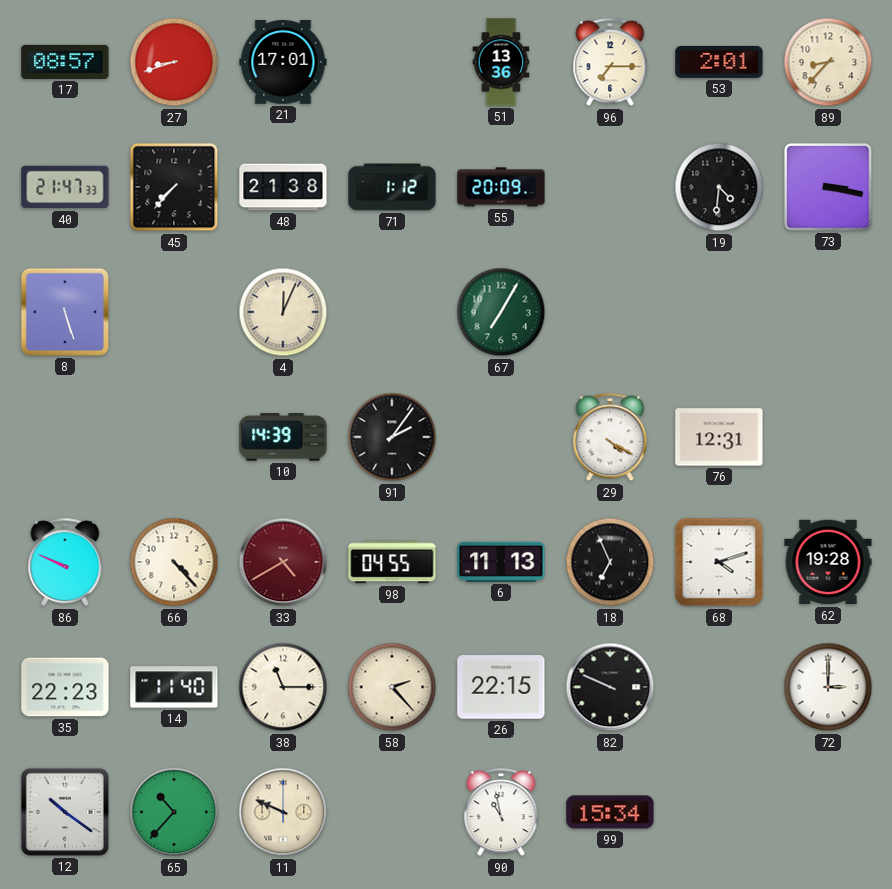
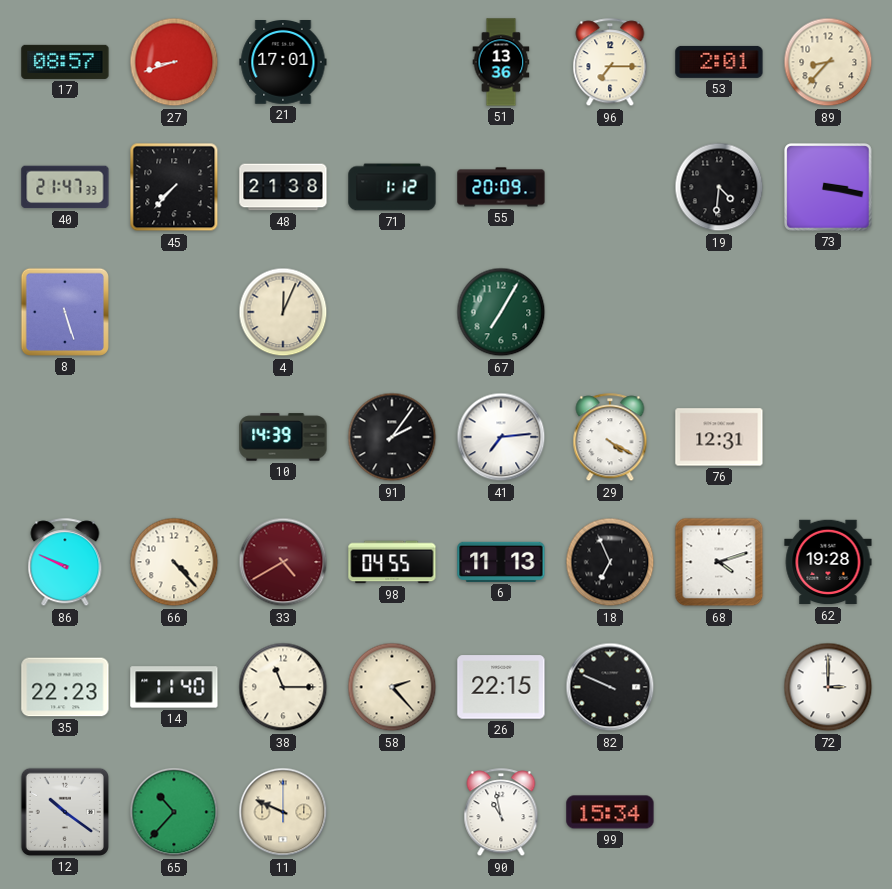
41: none -> 7:14 (501, 437)
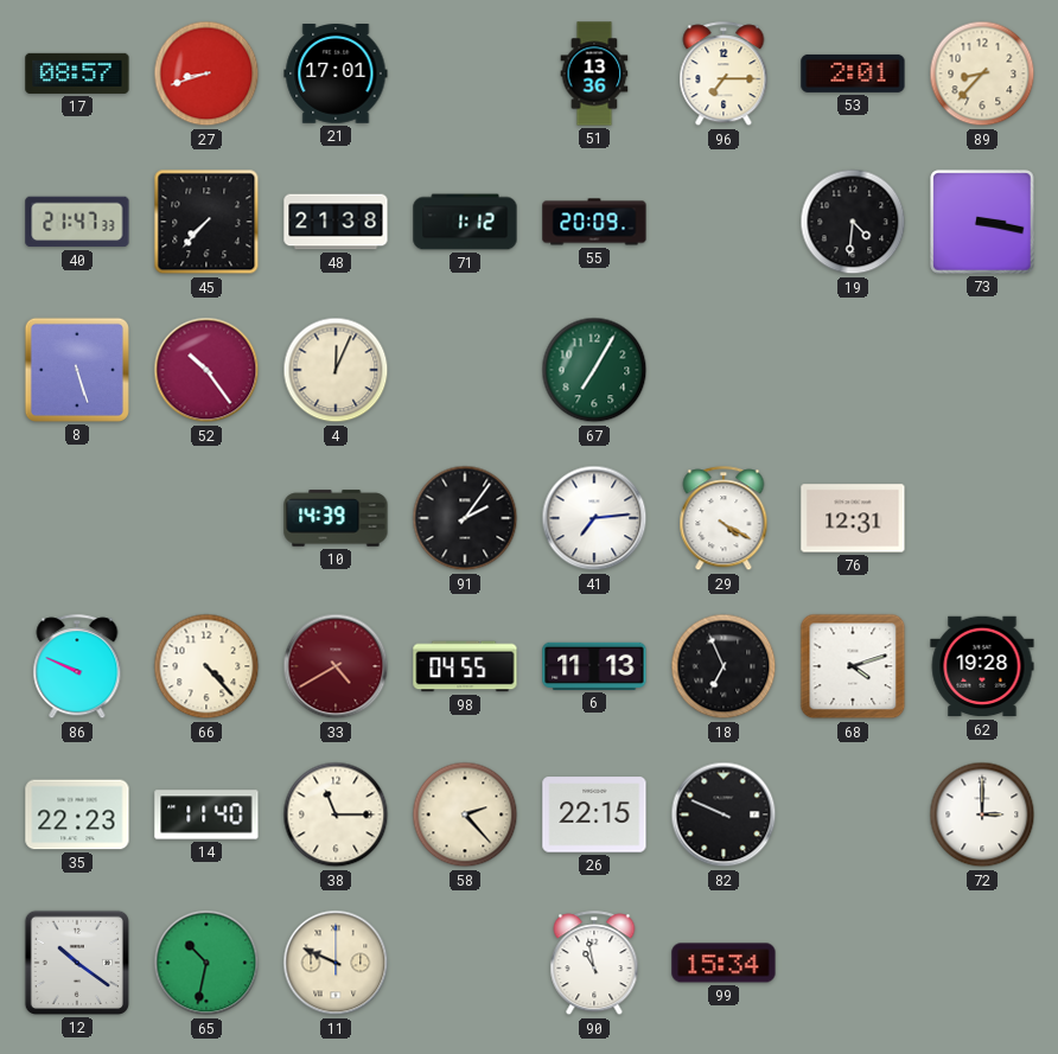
52: none -> 10:24 (206, 370)
65: 10:37 -> 10:32 (206, 963)
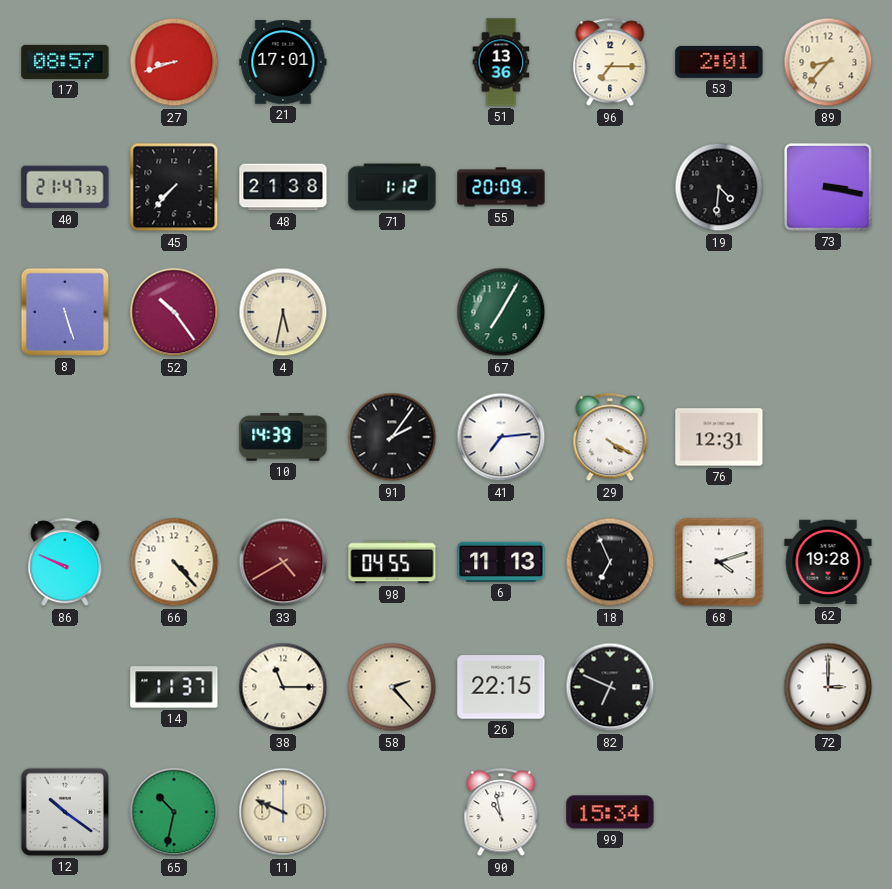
4: 12:04 -> 5:32 (283, 312)
35: 22:23 -> none (77, 815)
14: 11:40 -> 11:37 (174, 687)
82: 9:49 -> 6:49 (610, 687)
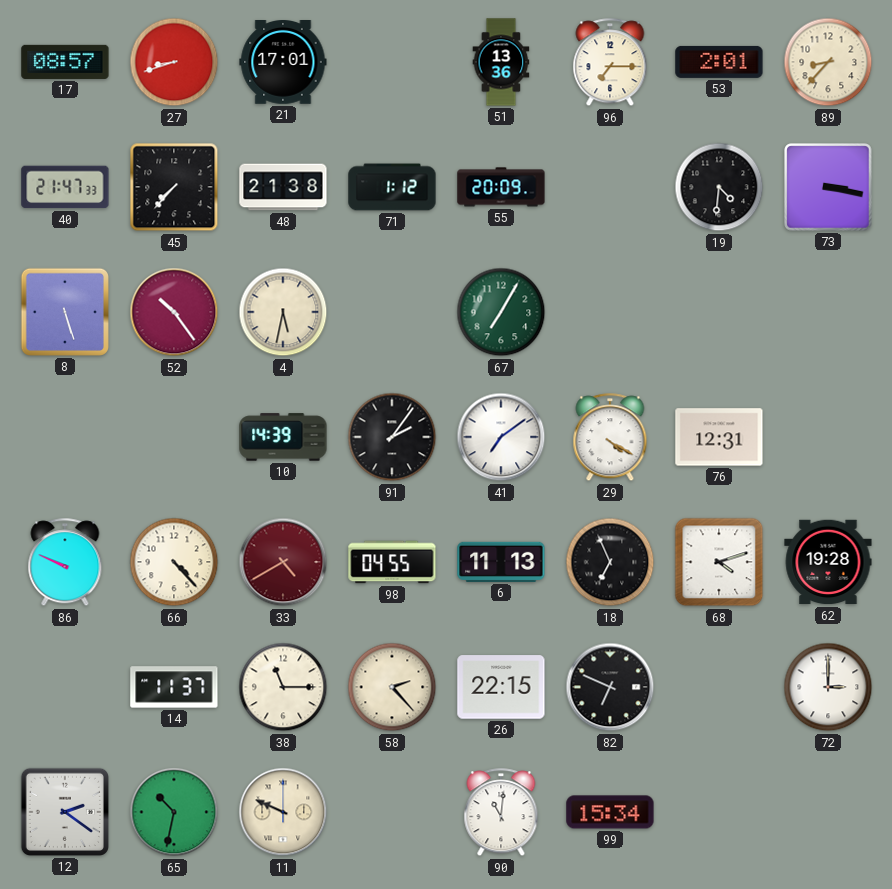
41: 7:14 -> 7:09 (501, 437)
12: 10:21 -> 2:21 (65, 812)
90: 10:58 -> 11:01 (501, 813)
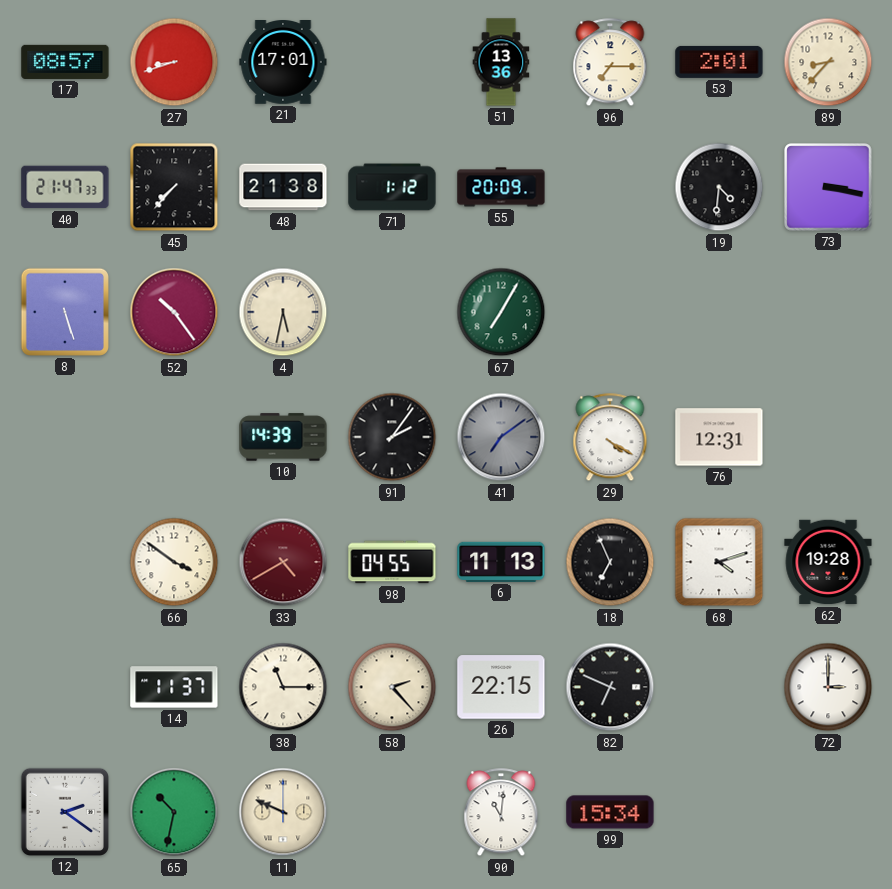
41 dial: white -> grey (501, 437)
86: 9:49 -> none (65, 563)
66: 4:23 -> 3:51 (174, 562)
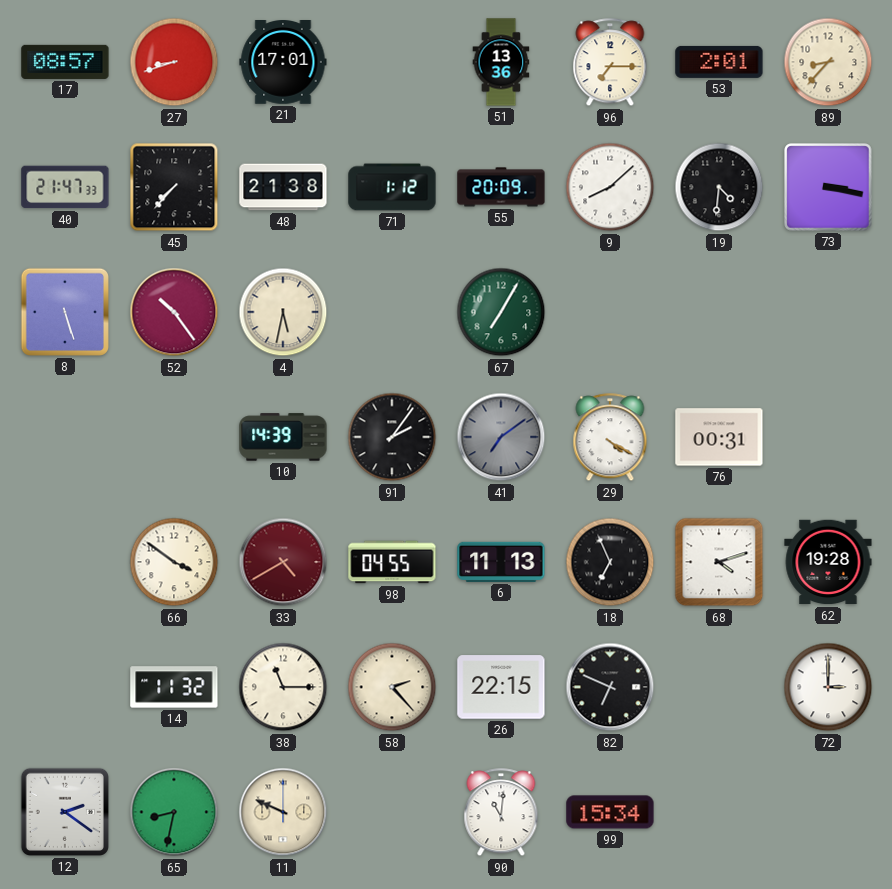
9: none -> 8:08 (610, 187)
76: 12:31 -> 00:31 (719, 437)
14: 11:37 -> 11:32 (174, 687)
65: 10:32 -> 8:32 (174, 812)
